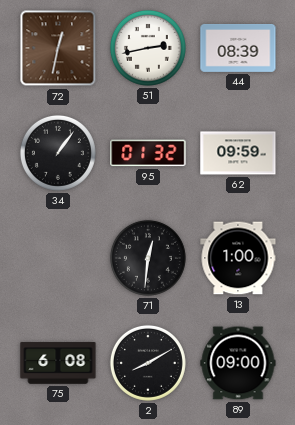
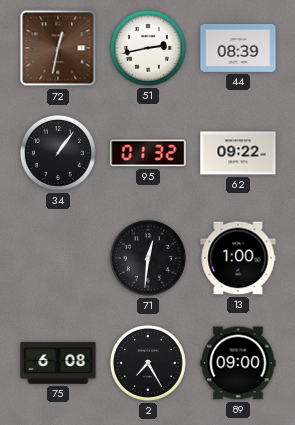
62: 09:59 -> 09:22 (238, 153)
2: 8:10 -> 7:25 (148, 363)
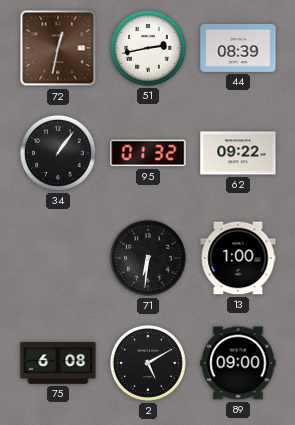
71: 12:31 -> 6:31 (148, 258)
2: 7:25 -> 5:10 (148, 363)
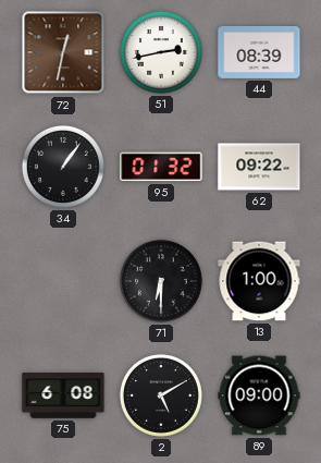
71: 6:31 -> 6:30 (161, 281)
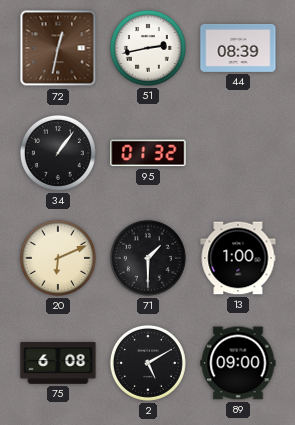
62: 09:22 -> none (259, 167)
20: none -> 6:11 (58, 258)
71: 6:30 -> 1:30 (148, 258)
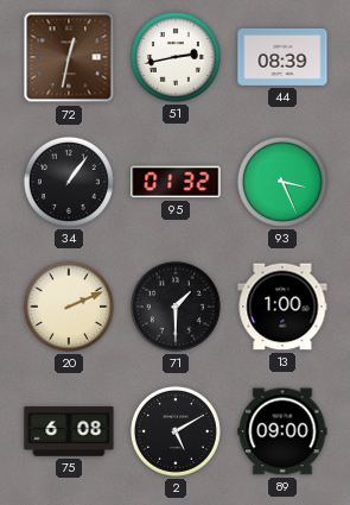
93: none -> 3:26 (282, 182)
20: 6:11 -> 2:11 (69, 307)
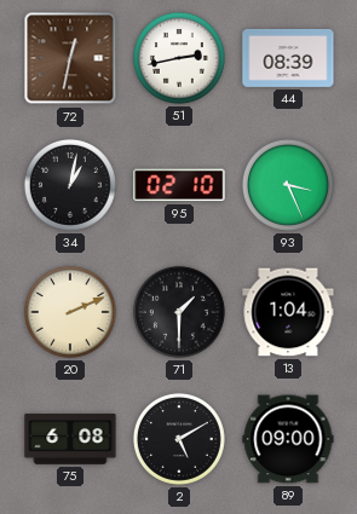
34: 1:06 -> 1:02 (70, 185)
95: 01:32 -> 02:10 (179, 185)
13: 1:00 -> 1:04 (288, 312)
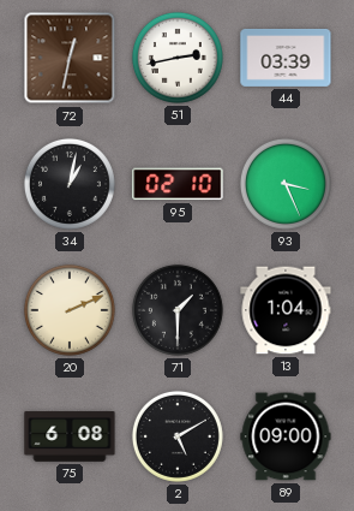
44: 08:39 -> 03:39 (286, 58)
